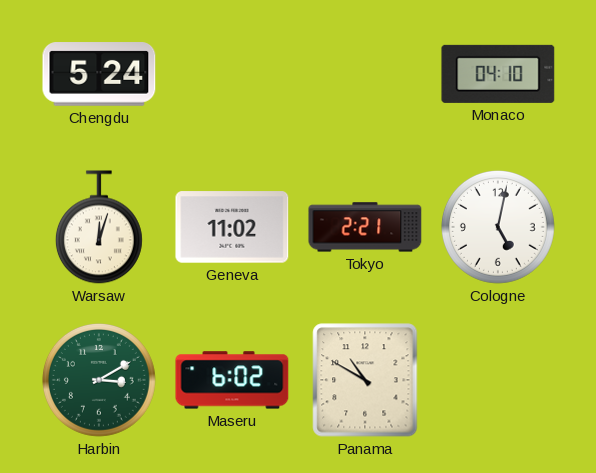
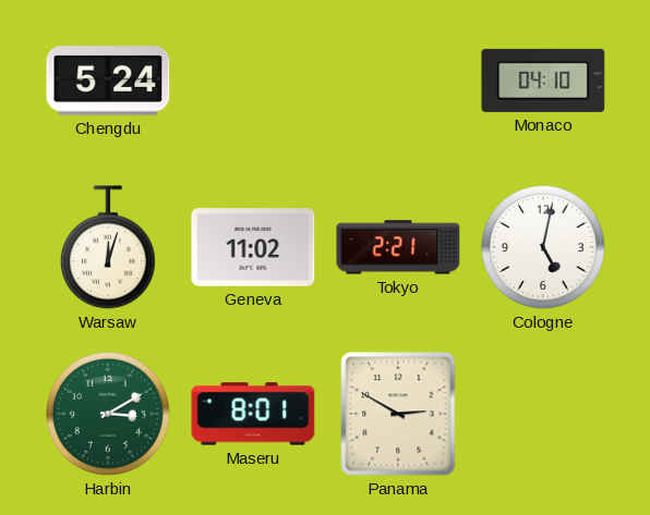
Maseru: 6:02 -> 8:01 (253, 414)
Panama: 10:50 -> 2:50 (398, 414)
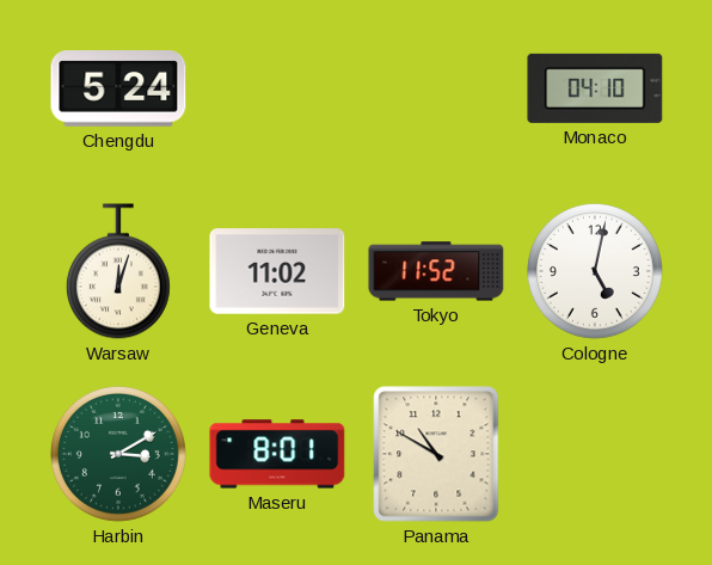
Tokyo: 2:21 -> 11:52 (436, 271)
Panama: 2:50 -> 10:50 (436, 454)
